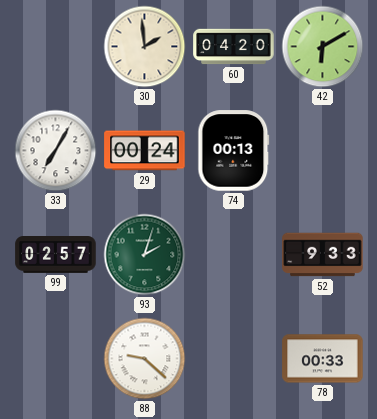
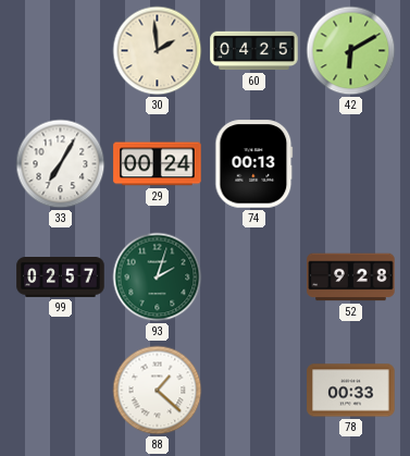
60: 04:20 -> 04:25 (254, 51)
52: 9:33 -> 9:28 (351, 278)
88: 9:22 -> 1:22 (158, 391)
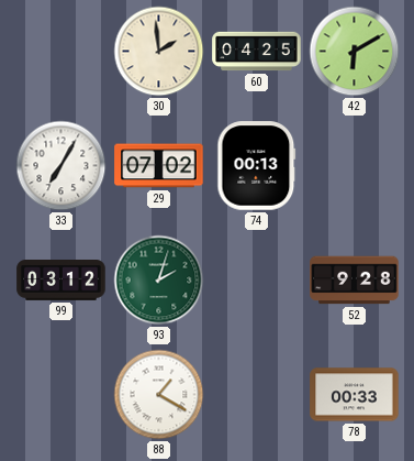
29: 00:24 -> 07:02 (159, 166)
99: 02:57 -> 03:12 (61, 281)
88: 1:22 -> 1:20 (159, 395)
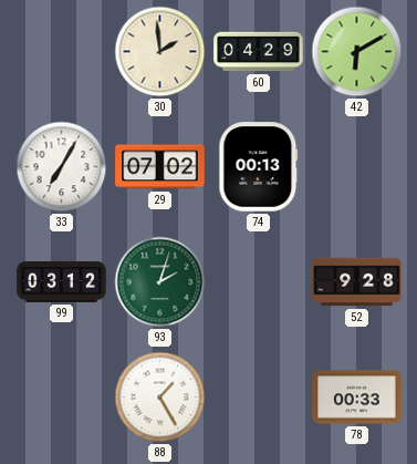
60: 04:25 -> 04:29 (259, 52)
88: 1:20 -> 1:25 (160, 398)
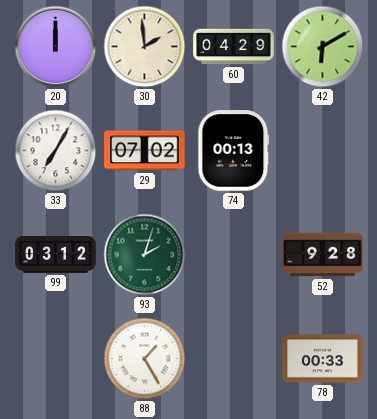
20: none -> 12:00 (56, 47)
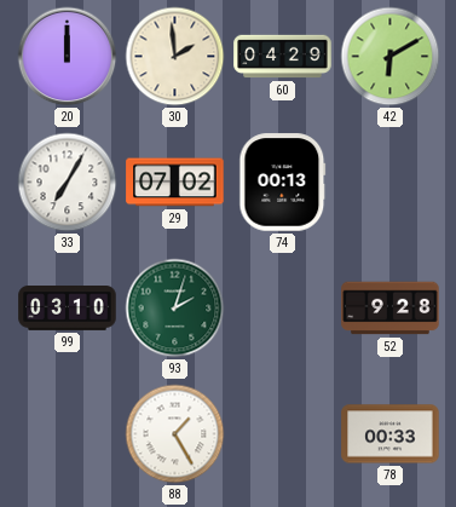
99: 03:12 -> 03:10 (68, 309)
